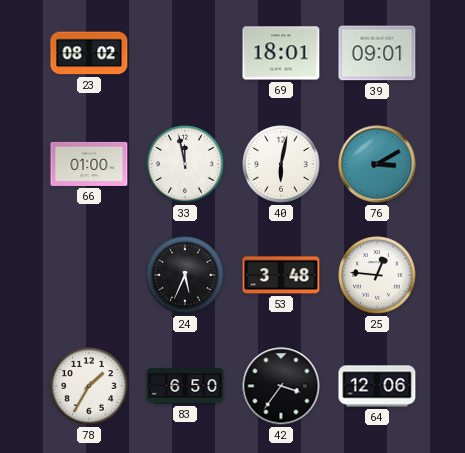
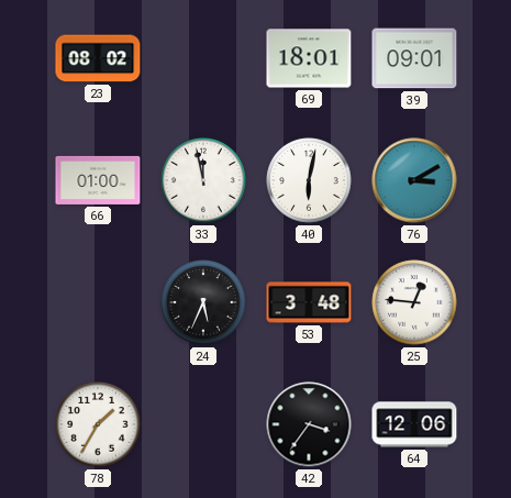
83: 6:50 -> none (185, 386)
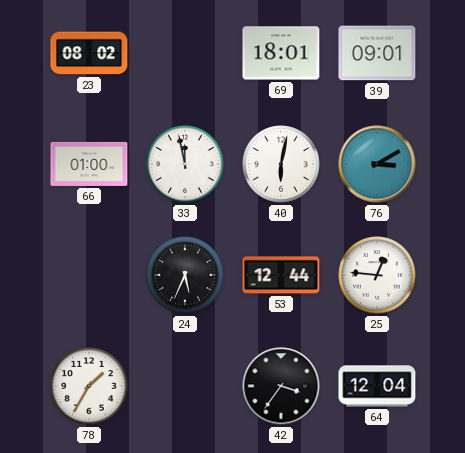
53: 3:48 -> 12:44 (281, 275)
64: 12:06 -> 12:04 (377, 386)
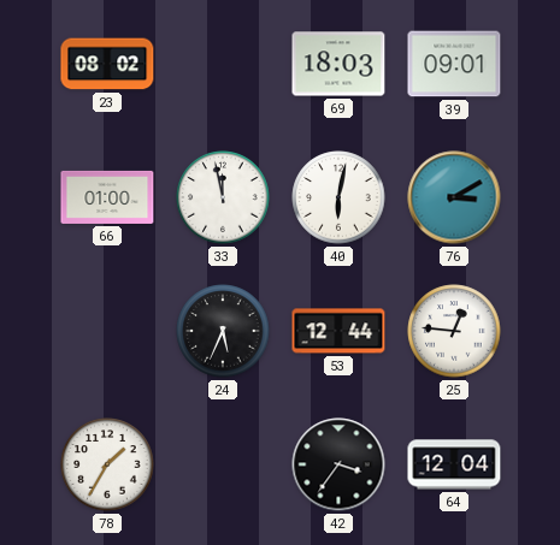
69: 18:01 -> 18:03 (338, 64)
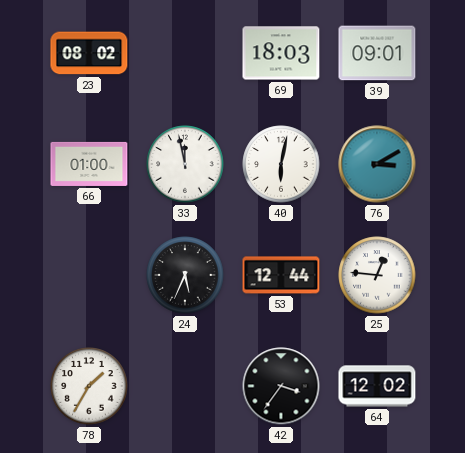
64: 12:04 -> 12:02 (377, 386)
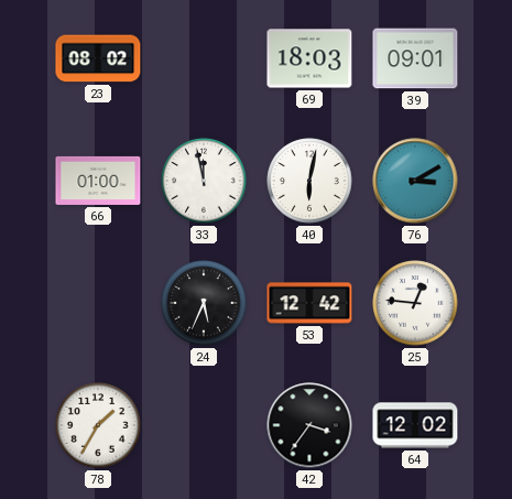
53: 12:44 -> 12:42 (309, 303)
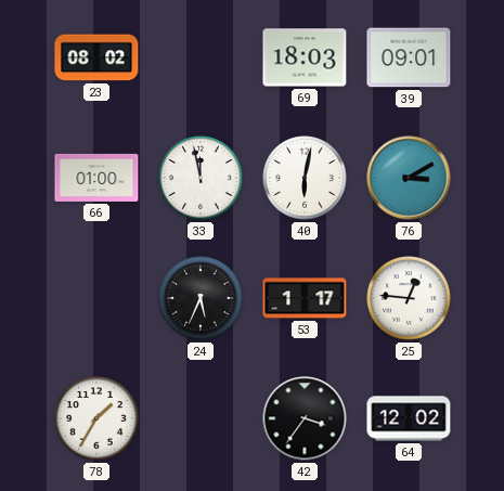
53: 12:42 -> 1:17 (305, 298)
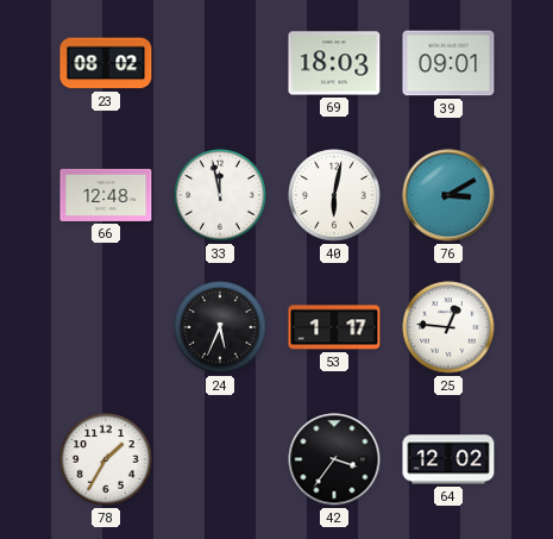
66: 01:00 -> 12:48 (106, 195)
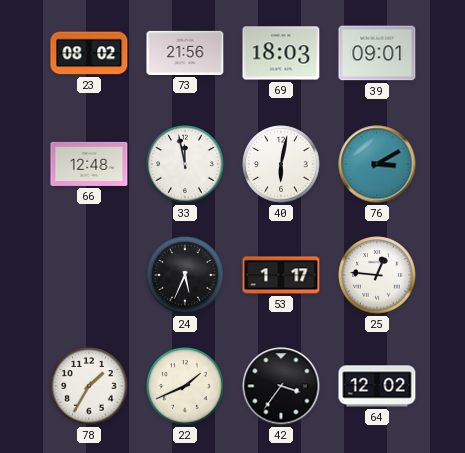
73: none -> 21:56 (185, 53)
22: none -> 1:41 (185, 386)
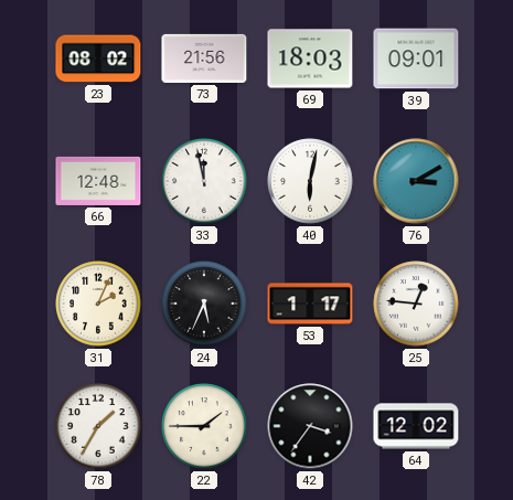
31: none -> 2:04 (98, 304)
22: 1:41 -> 1:45 (204, 426)
